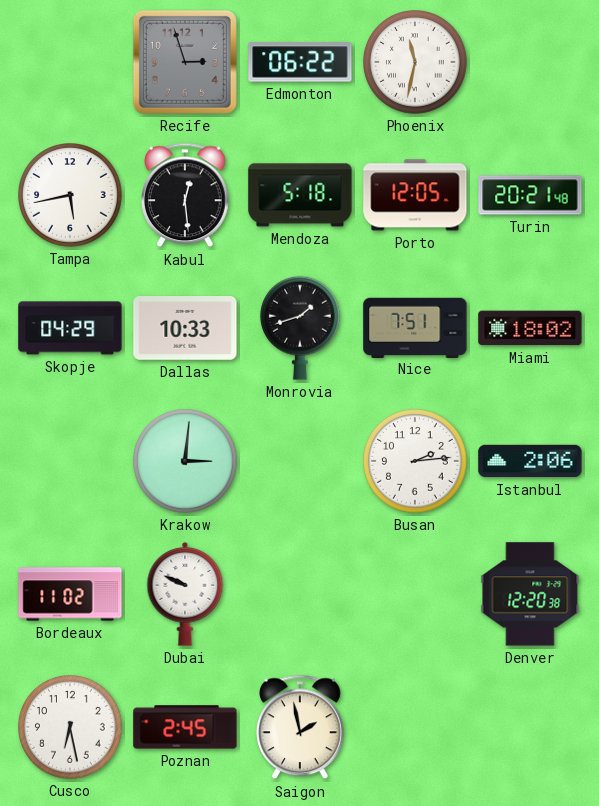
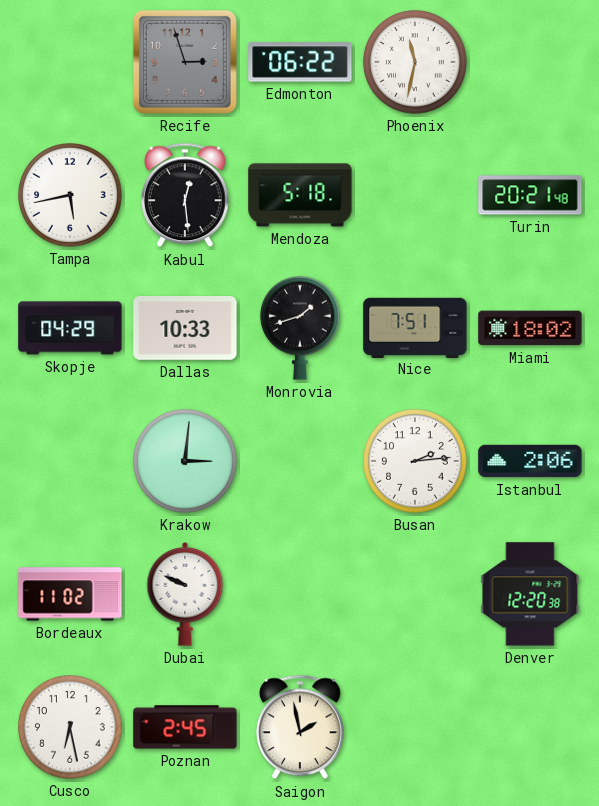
Porto: 12:05 -> none (415, 195)
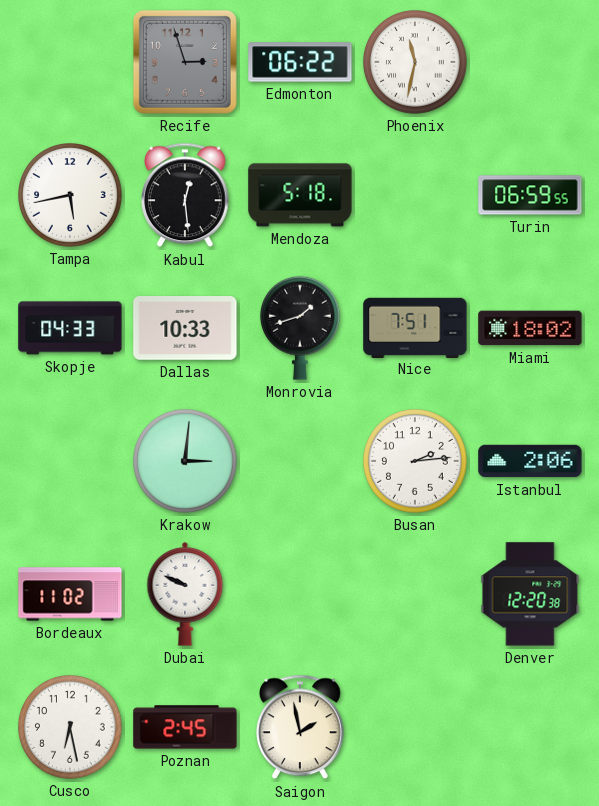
Turin: 20:21 -> 06:59 (530, 195)
Skopje: 04:29 -> 04:33 (70, 328)
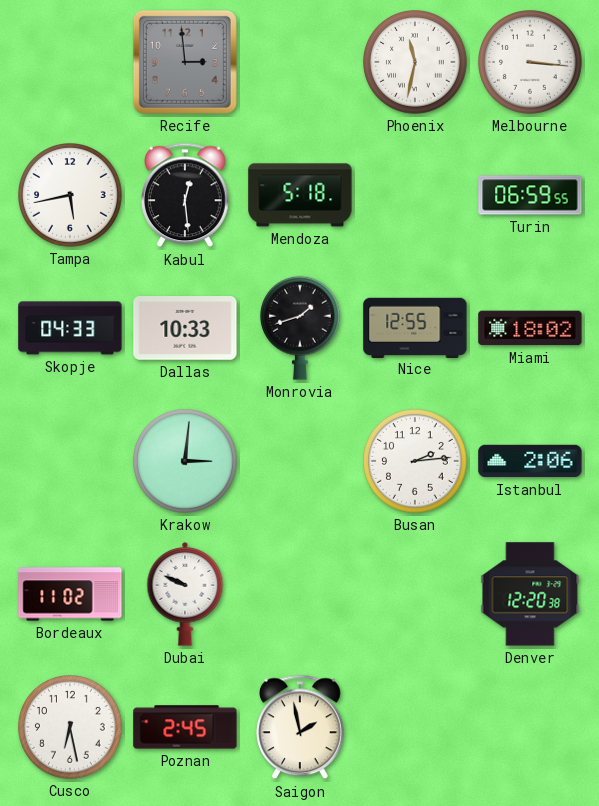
Recife: 2:57 -> 2:59 (185, 62)
Edmonton: 06:22 -> none (300, 62)
Melbourne: none -> 3:16 (531, 63)
Nice: 7:51 -> 12:55 (415, 327)
